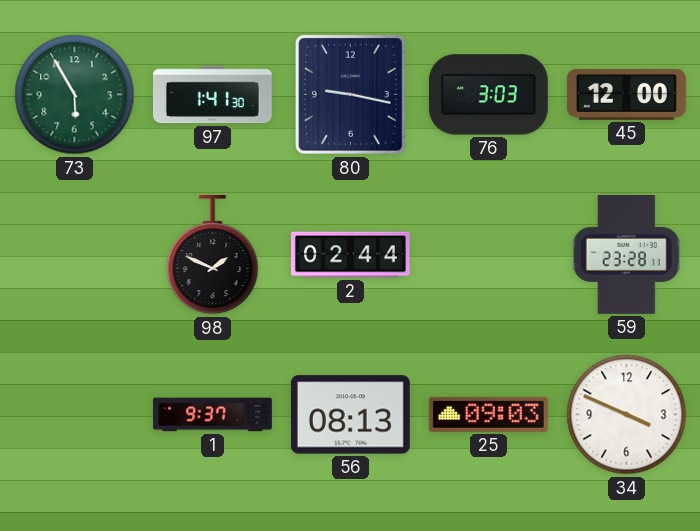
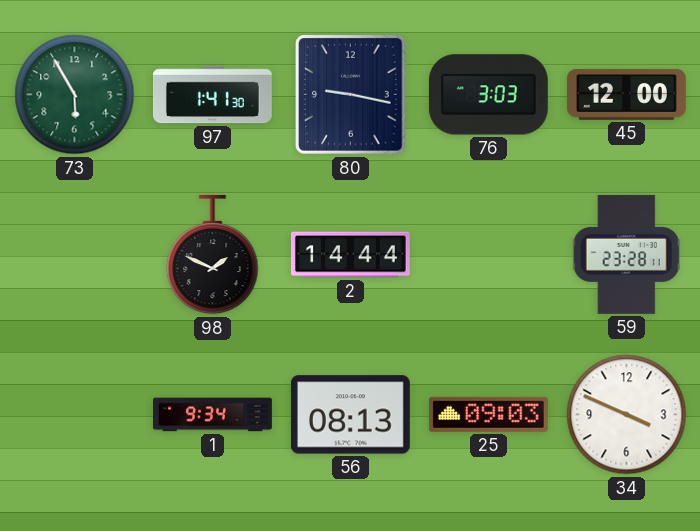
2: 02:44 -> 14:44 (351, 255)
1: 9:37 -> 9:34 (213, 415)
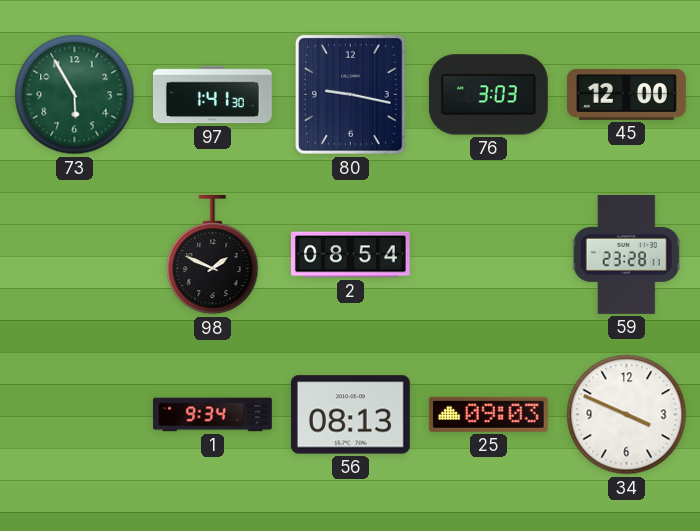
2: 14:44 -> 08:54 (351, 255)
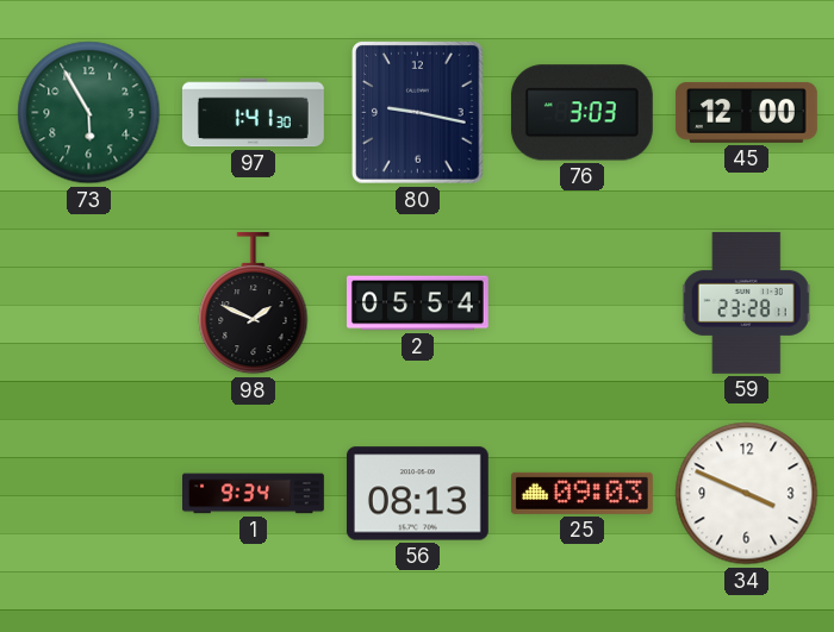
2: 08:54 -> 05:54 (418, 304)
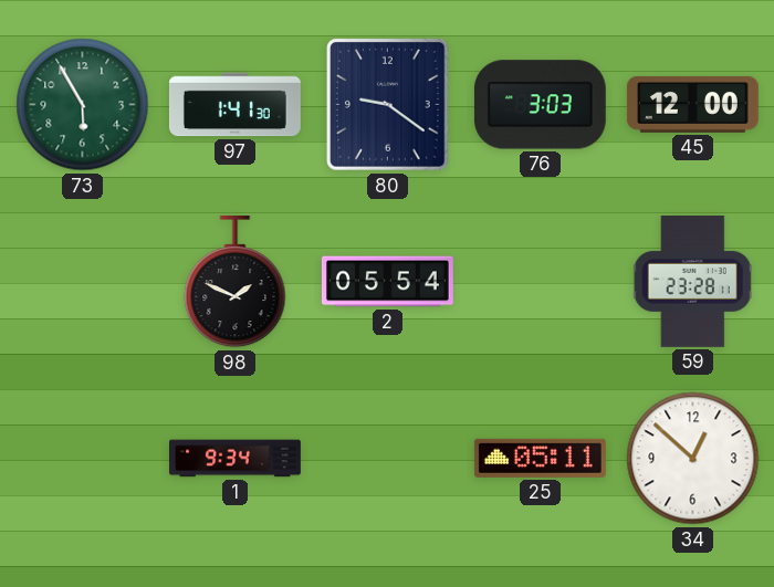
80: 9:17 -> 9:21 (388, 105)
56: 08:13 -> none (417, 494)
25: 09:03 -> 05:11 (540, 458)
34: 3:49 -> 12:52 (693, 459)
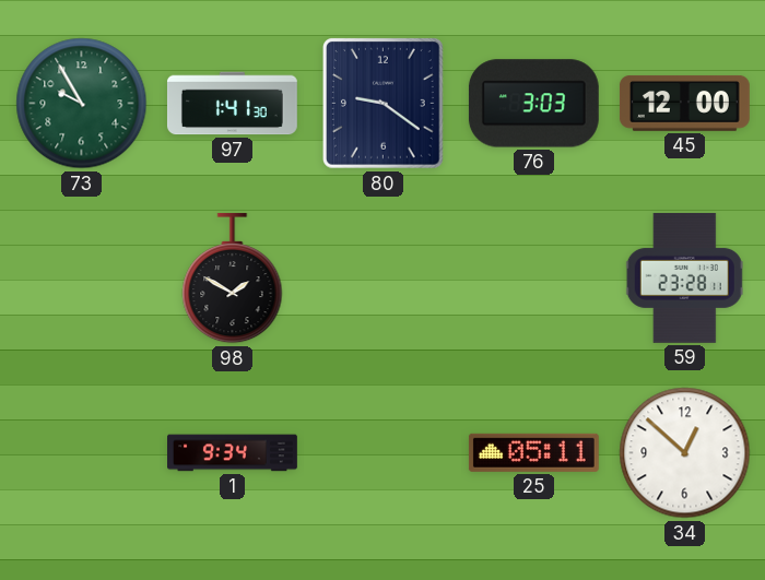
73: 5:55 -> 9:55 (82, 104)
98: 1:49 -> 1:50 (233, 279)
2: 05:54 -> none (388, 282)
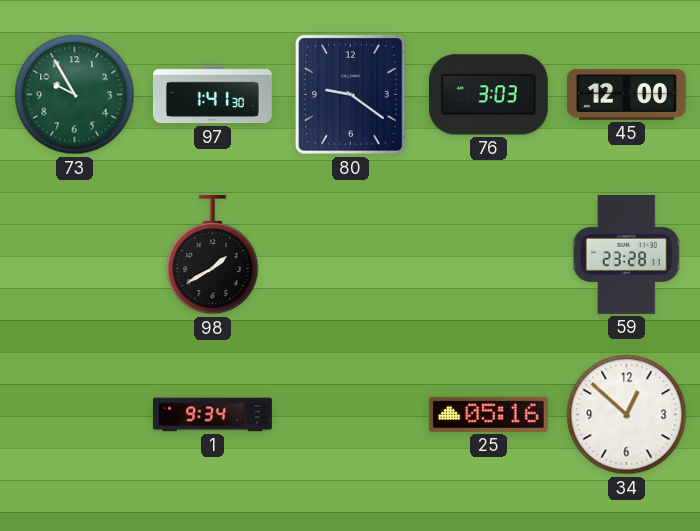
98: 1:50 -> 1:40 (213, 255)
25: 05:11 -> 05:16 (488, 414)
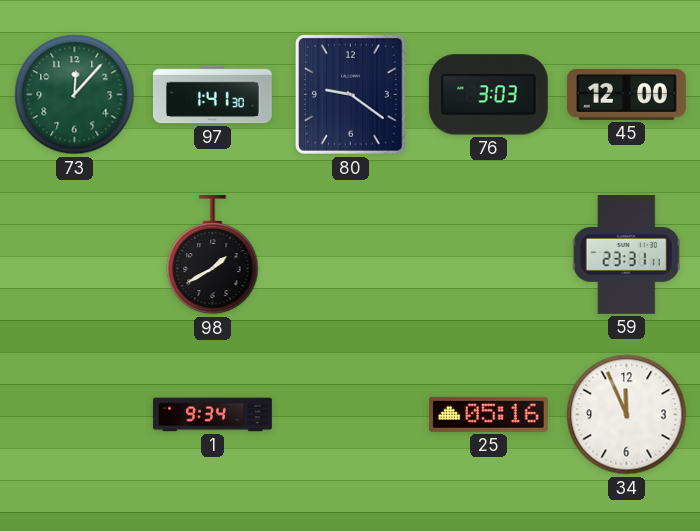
73: 9:55 -> 12:07 (75, 95)
59: 23:28 -> 23:31 (626, 254)
34: 12:52 -> 11:56 (627, 415)
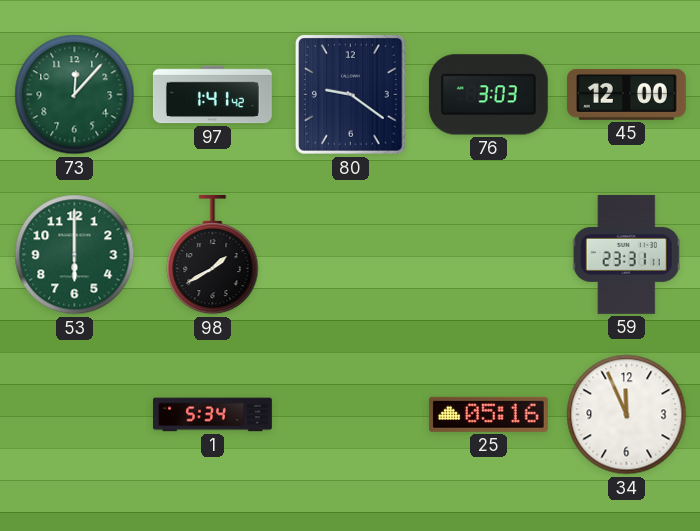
97: 1:41:30 -> 1:41:42 (212, 95)
53: none -> 6:00 (75, 255)
1: 9:34 -> 5:34 (213, 415)
